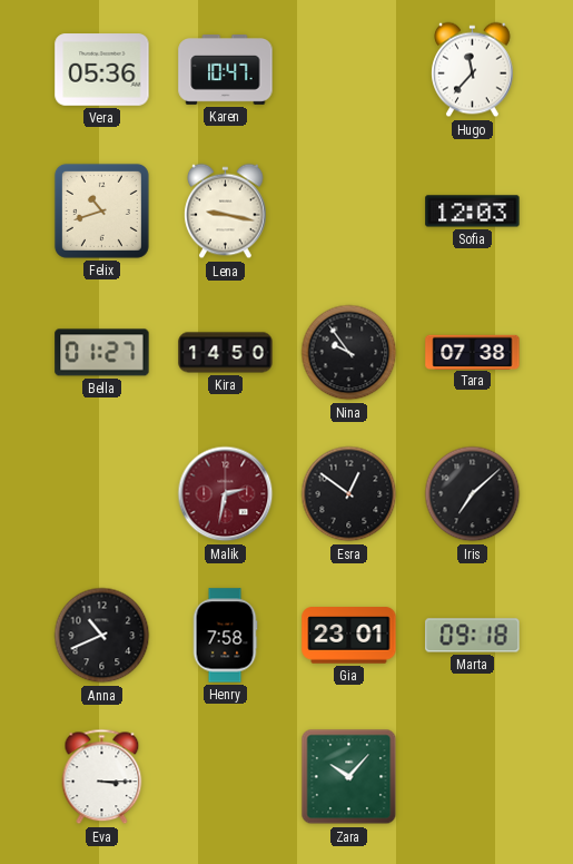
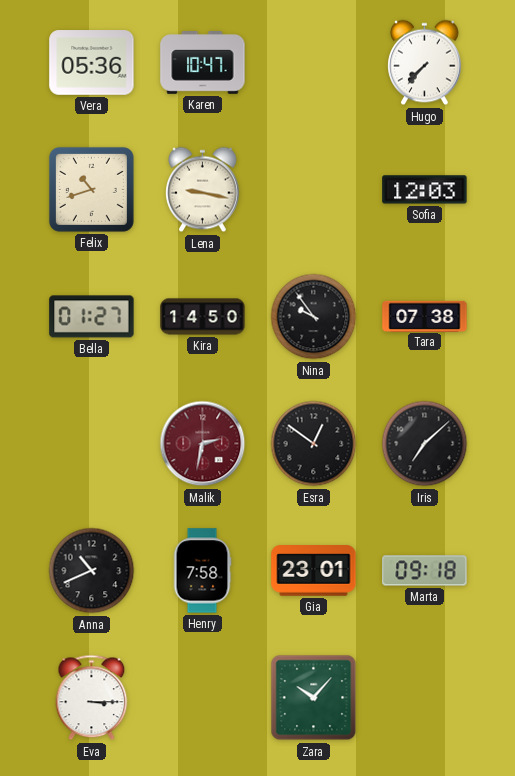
Hugo: 11:37 -> 7:37 (425, 63)
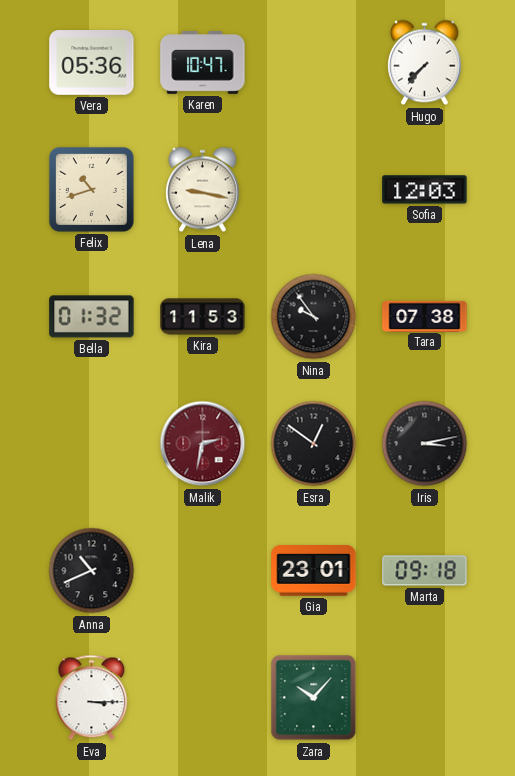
Bella: 01:27 -> 01:32 (92, 317)
Kira: 14:50 -> 11:53 (203, 317)
Iris: 7:08 -> 3:13 (425, 444)
Henry: 7:58 -> none (202, 571)
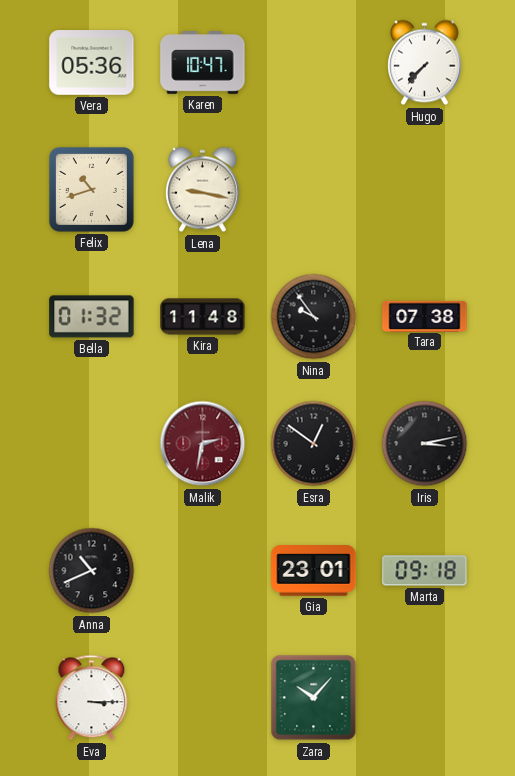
Sofia: 12:03 -> none (425, 190)
Kira: 11:53 -> 11:48 (203, 317)
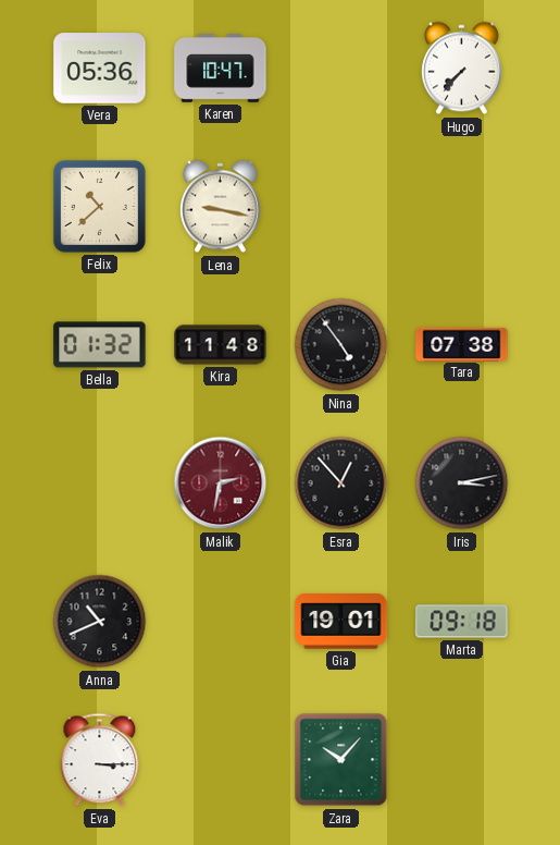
Felix: 10:42 -> 10:38 (99, 206)
Nina: 9:54 -> 4:54 (341, 345)
Esra: 12:51 -> 12:53 (341, 483)
Gia: 23:01 -> 19:01 (341, 622)
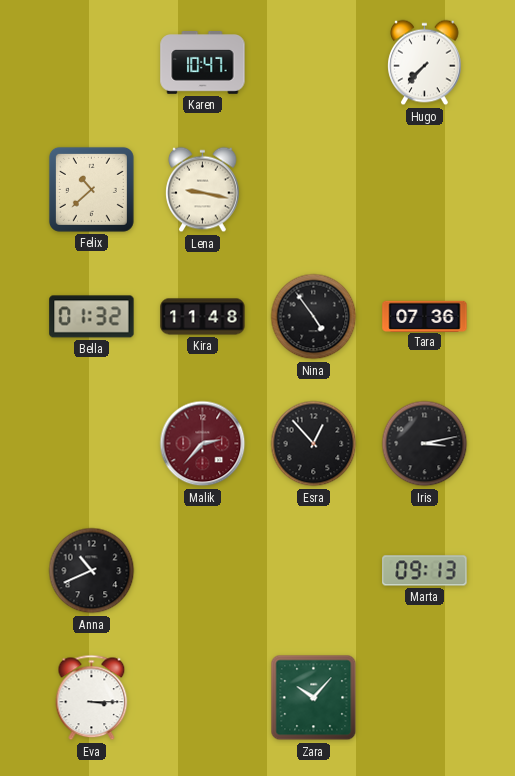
Vera: 05:36 -> none (100, 69)
Tara: 07:38 -> 07:36 (425, 316)
Malik: 2:32 -> 2:37 (203, 444)
Gia: 19:01 -> none (341, 622)
Marta: 09:18 -> 09:13 (425, 571)
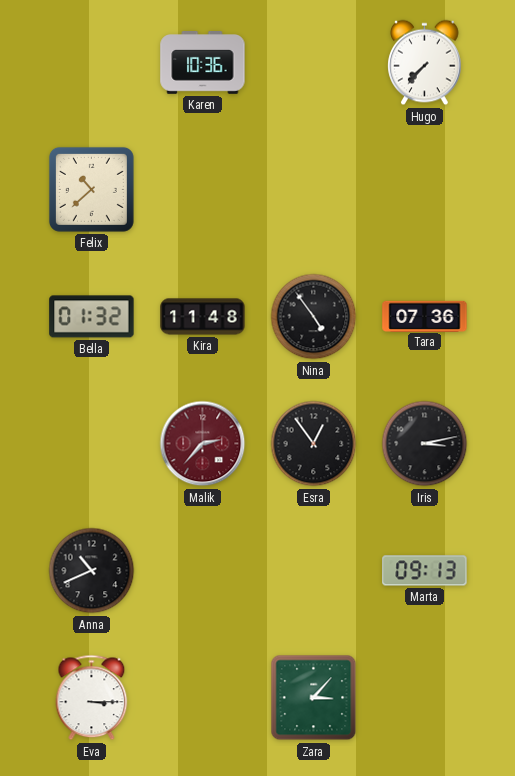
Karen: 10:47 -> 10:36 (203, 63)
Lena: 9:17 -> none (203, 190)
Esra: 12:53 -> 12:54 (314, 444)
Zara: 10:07 -> 3:07 (314, 698)
